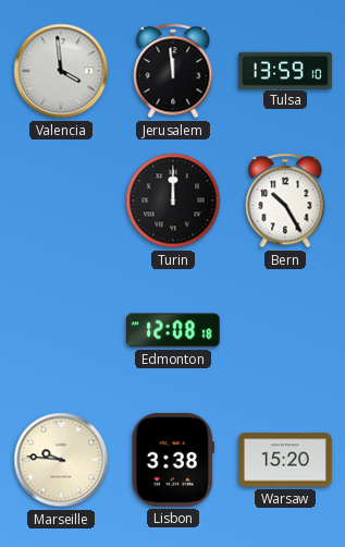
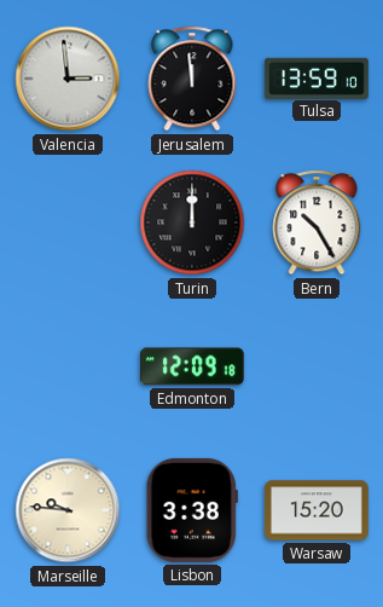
Valencia: 3:59 -> 2:59 (68, 79)
Edmonton: 12:08 -> 12:09 (192, 366)
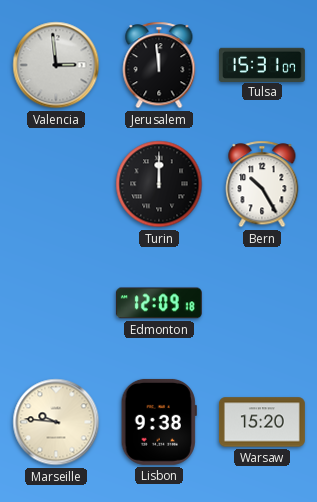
Tulsa: 13:59 -> 15:31 (262, 64)
Lisbon: 3:38 -> 9:38 (159, 422)
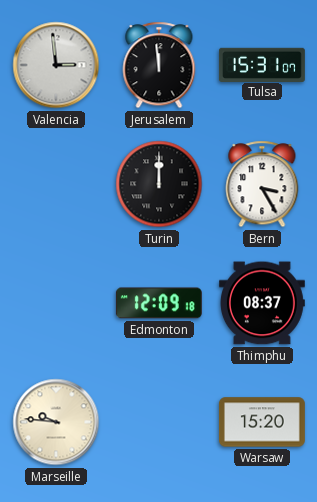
Bern: 10:25 -> 3:25 (262, 184)
Thimphu: none -> 08:37 (262, 303)
Lisbon: 9:38 -> none (159, 422)
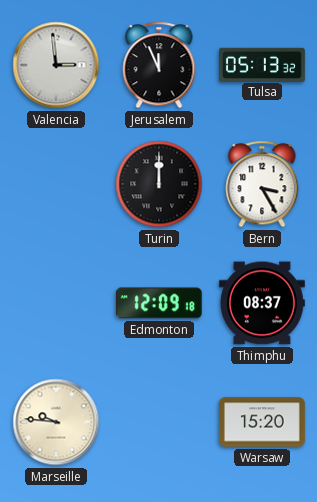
Jerusalem: 11:59 -> 11:56 (159, 65)
Tulsa: 15:31 -> 05:13 (262, 64)
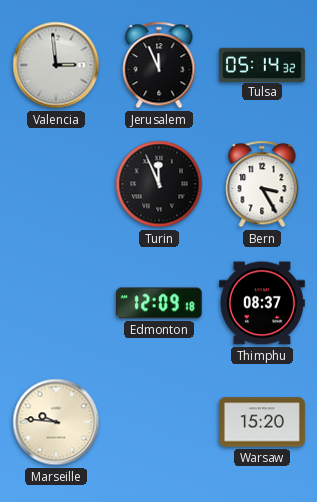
Tulsa: 05:13 -> 05:14 (262, 64)
Turin: 12:00 -> 11:56 (159, 184)
